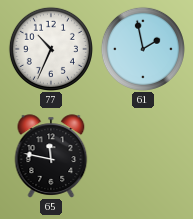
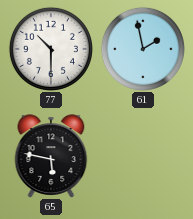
77: 10:34 -> 10:30 (51, 49)
65: 11:47 -> 5:47 (51, 156)
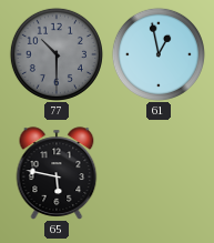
77 dial: white -> grey (57, 54)
61: 1:58 -> 12:58 (159, 54)
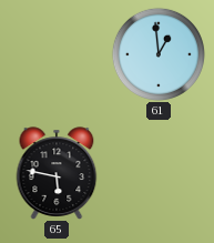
77: 10:30 -> none (57, 54)
61: 12:58 -> 12:59 (159, 54)
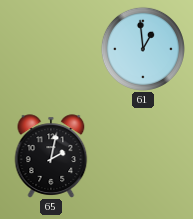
65: 5:47 -> 2:02 (51, 156)
